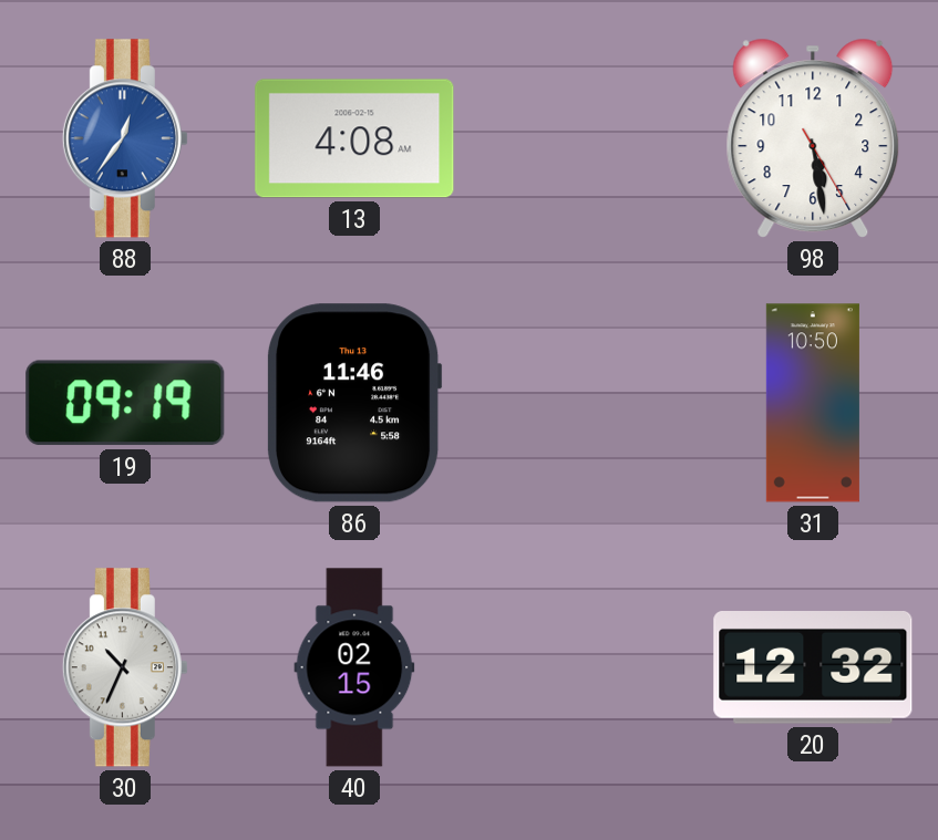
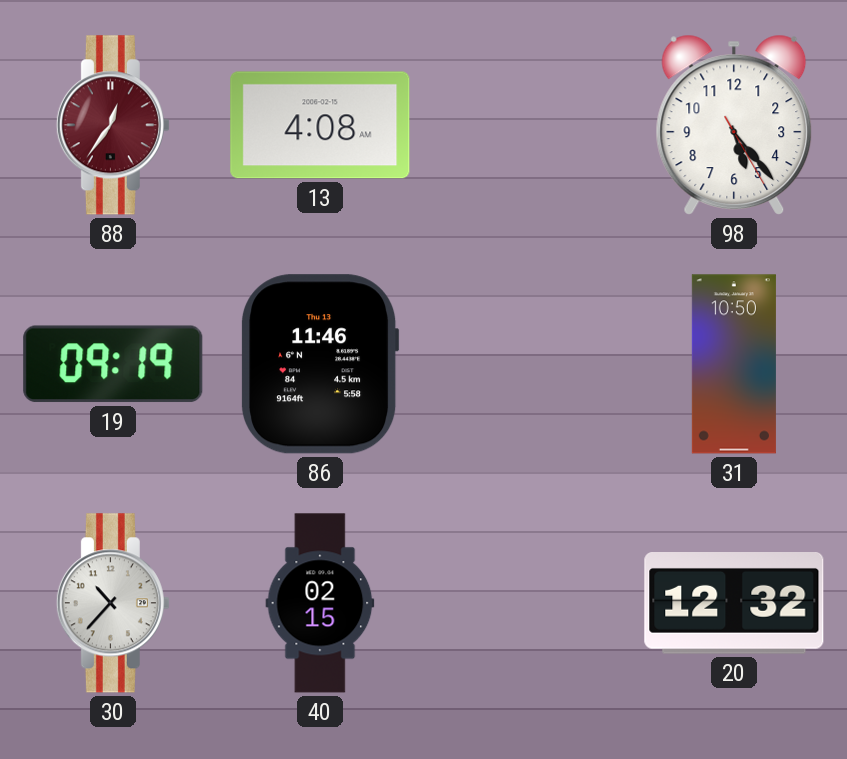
88 dial: blue -> burgundy (113, 125)
98: 5:28 -> 5:23 (734, 125)
30: 10:34 -> 10:37 (113, 603)
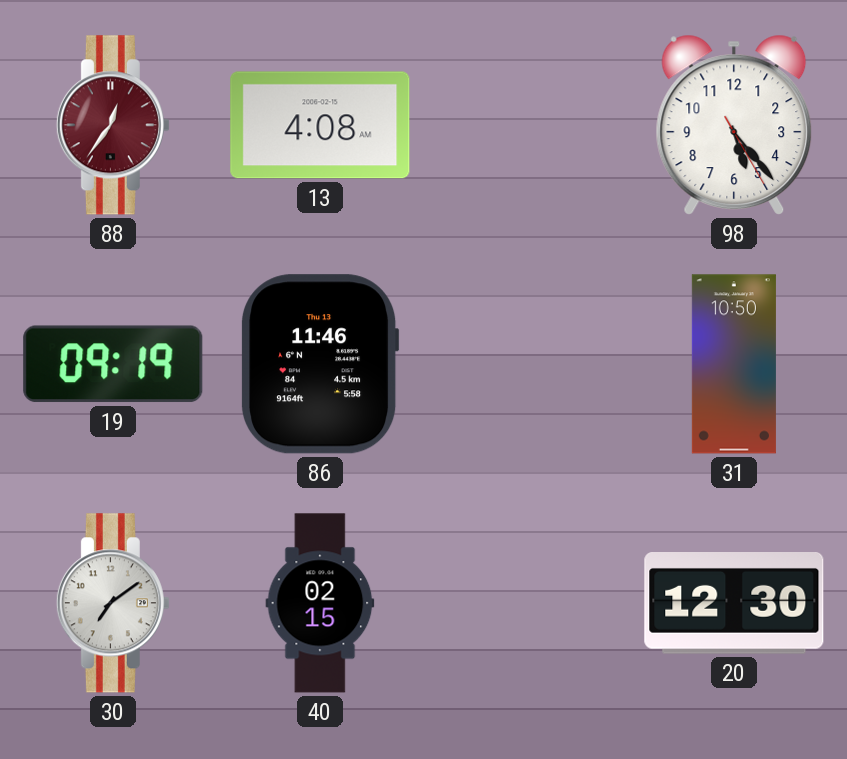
30: 10:37 -> 7:09 (113, 603)
20: 12:32 -> 12:30 (734, 604)
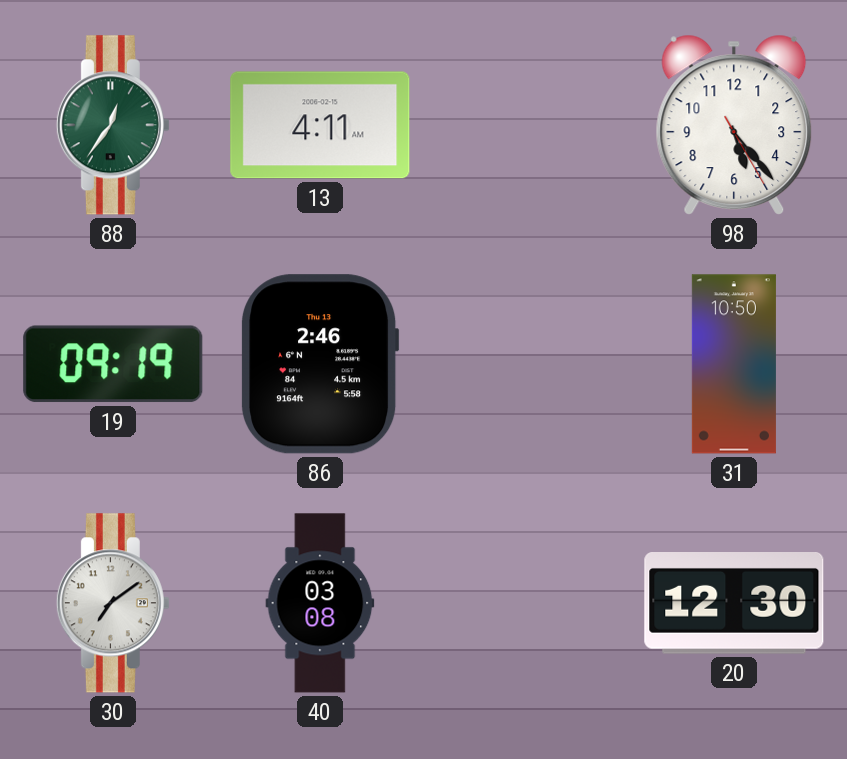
88 dial: burgundy -> green (113, 125)
13: 4:08 -> 4:11 (320, 125)
86: 11:46 -> 2:46 (321, 364)
40: 02:15 -> 03:08 (320, 603)
